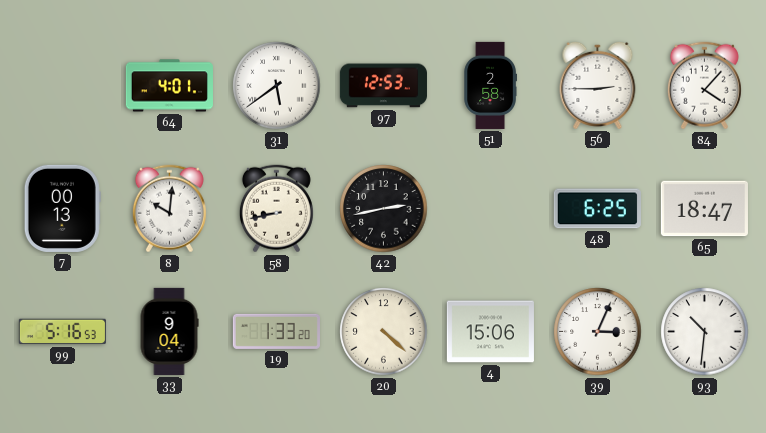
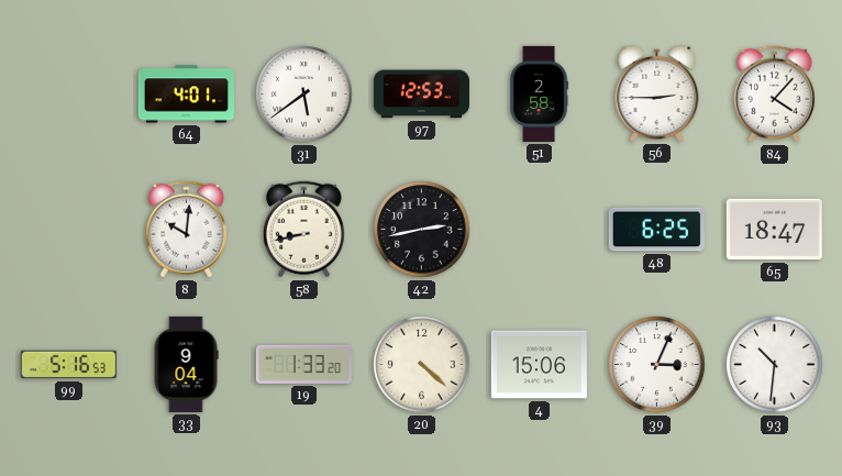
7: 00:13 -> none (62, 208)
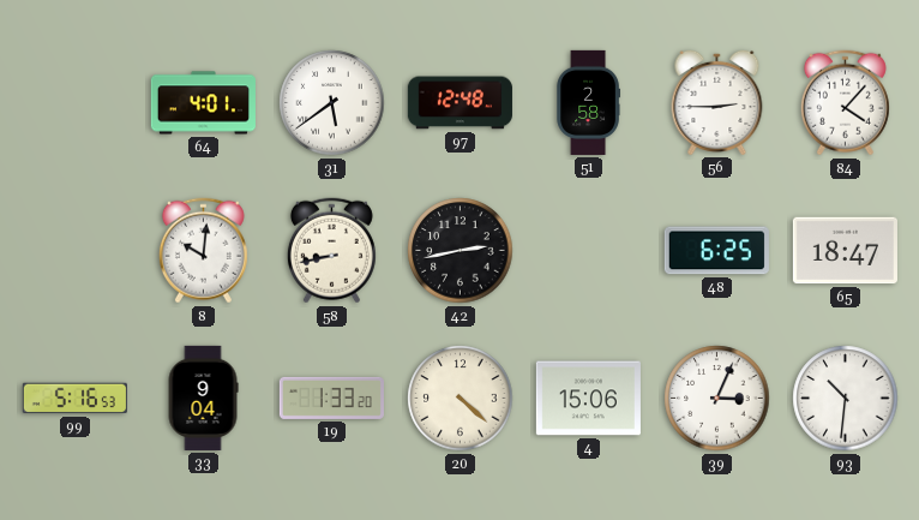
97: 12:53 -> 12:48 (459, 103)
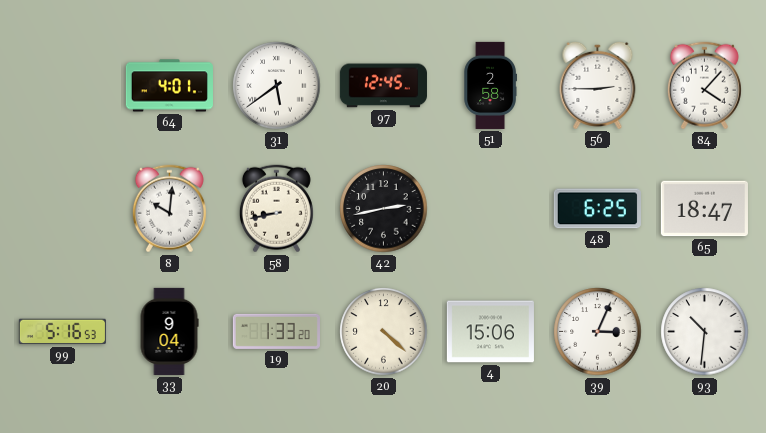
97: 12:48 -> 12:45 (383, 86)
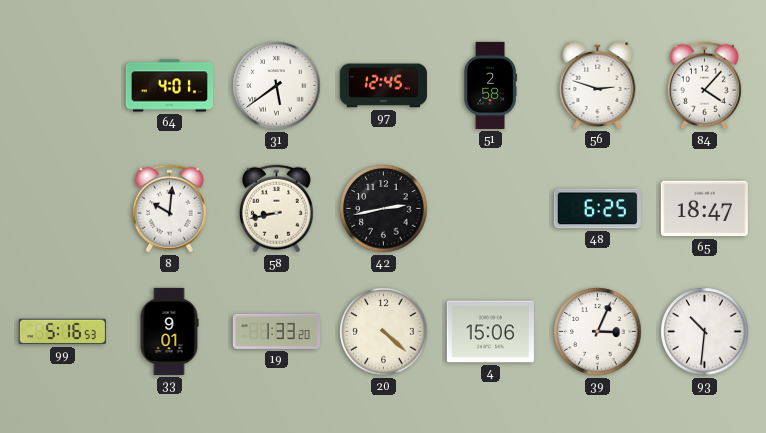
56: 2:45 -> 2:48 (598, 85)
33: 9:04 -> 9:01 (169, 331)
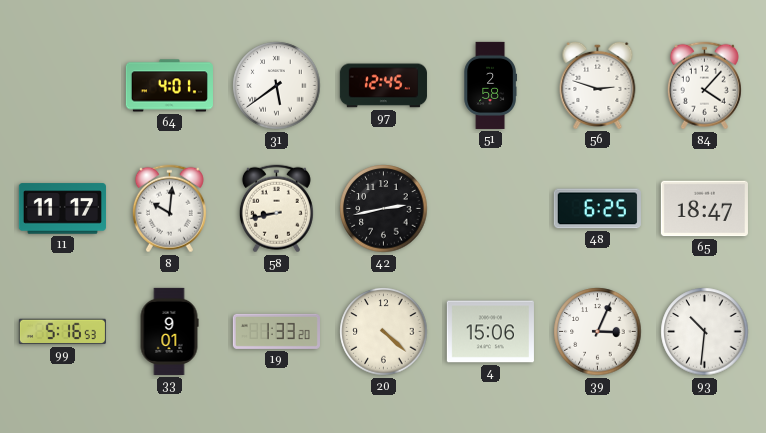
11: none -> 11:17 (62, 209)
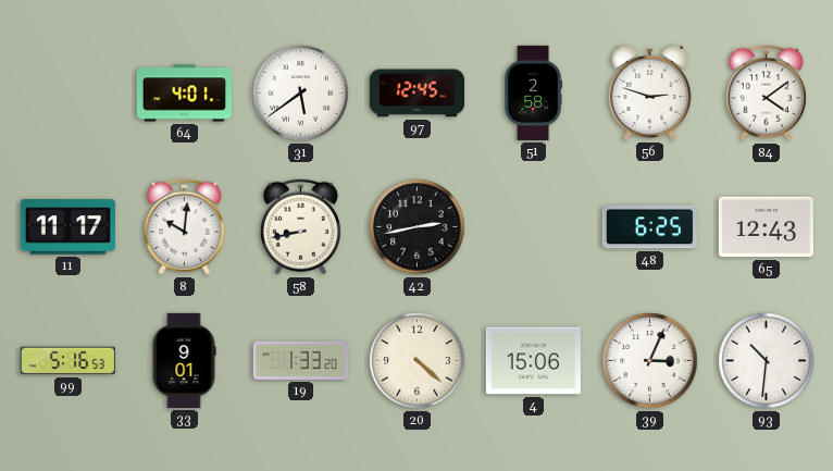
84: 4:07 -> 4:09 (766, 94)
65: 18:47 -> 12:43 (766, 227)
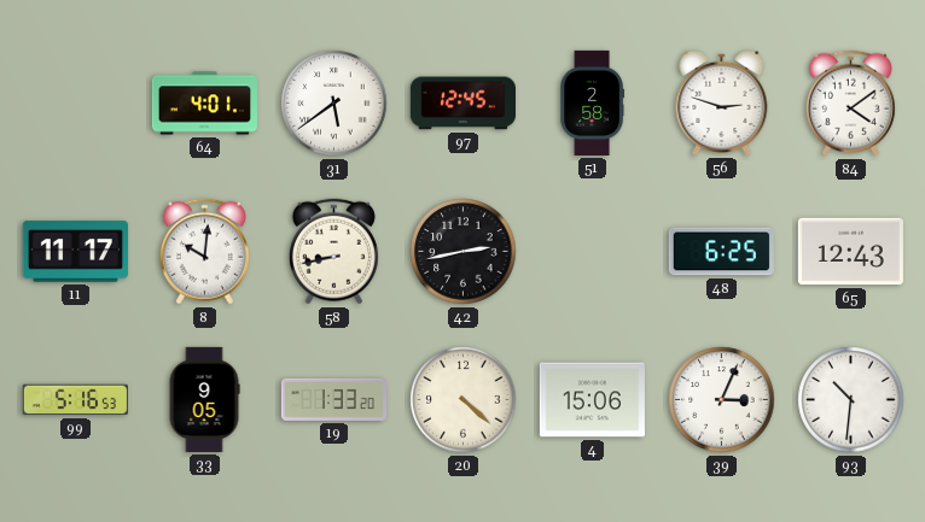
33: 9:01 -> 9:05 (204, 399)
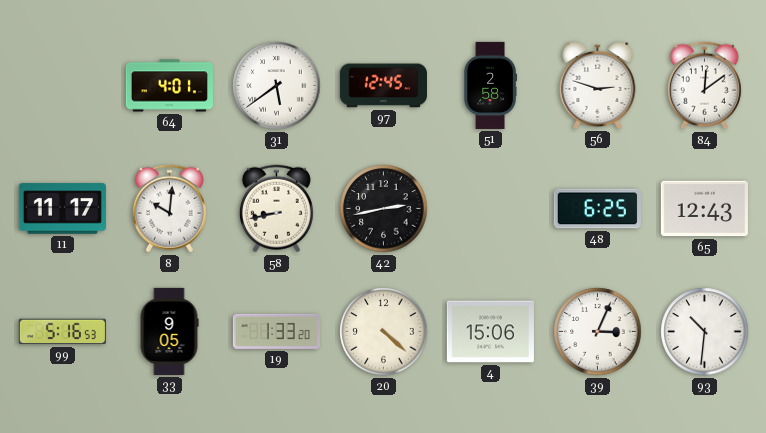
84: 4:09 -> 12:09 (704, 86)
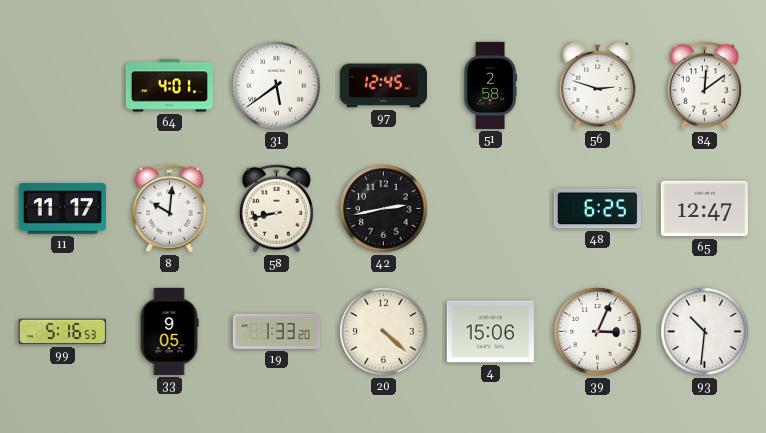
65: 12:43 -> 12:47 (704, 209)
